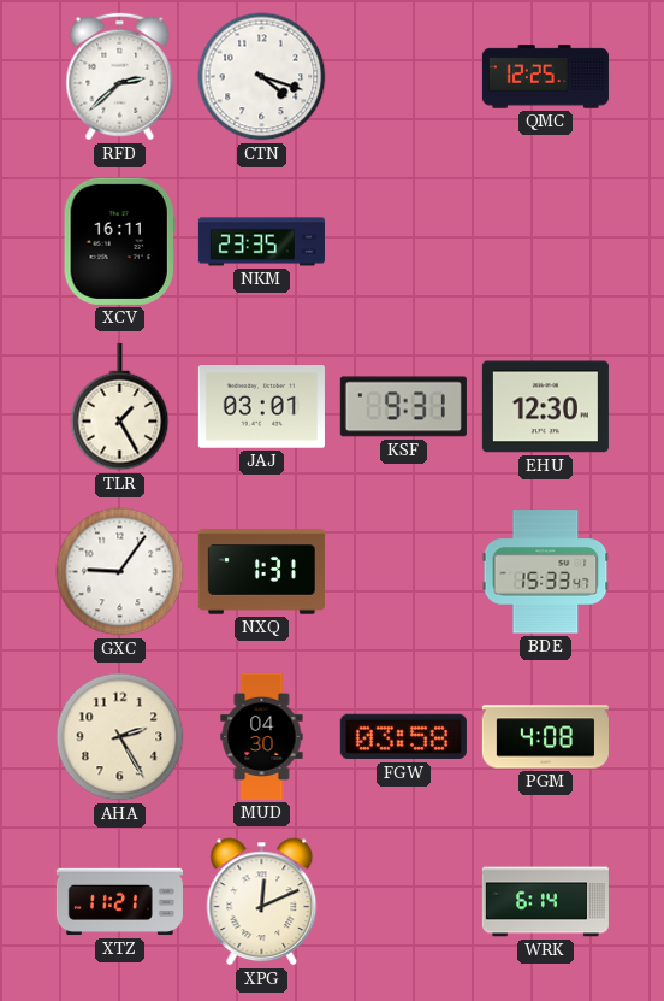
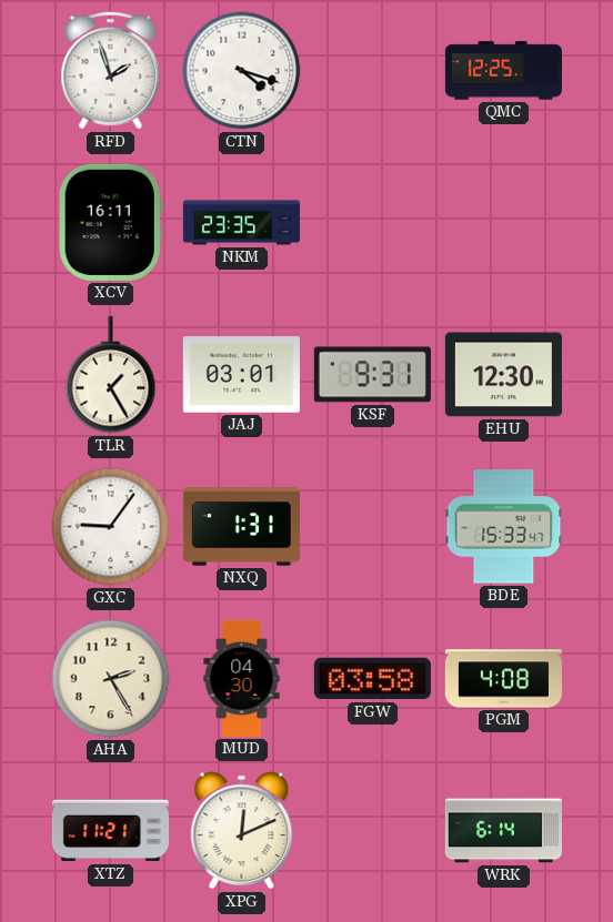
RFD: 2:38 -> 1:57 (111, 71)
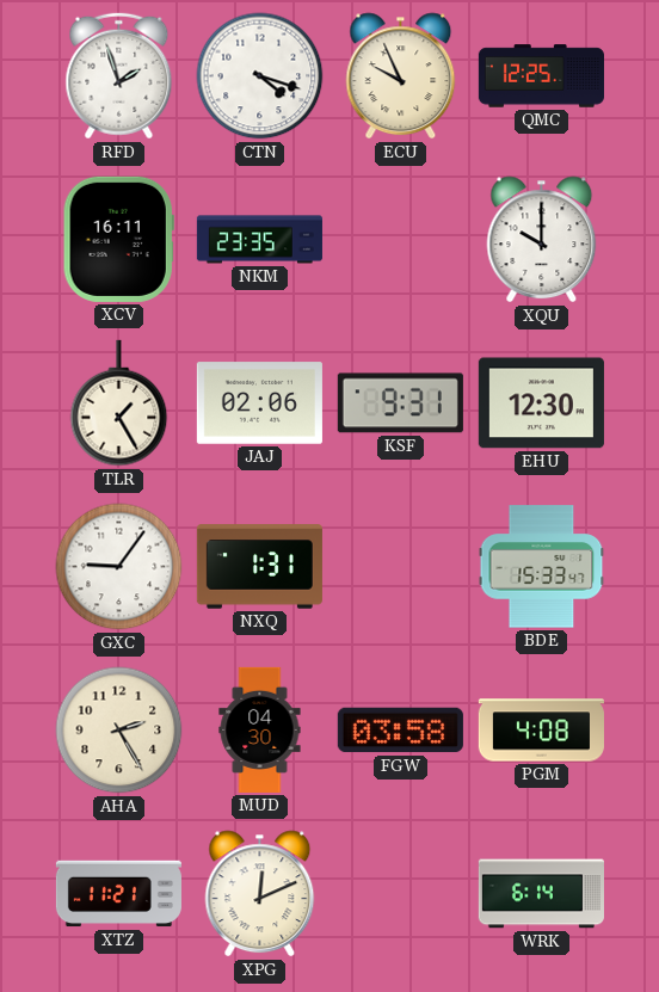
ECU: none -> 9:56 (401, 76)
XQU: none -> 10:00 (542, 240)
JAJ: 03:01 -> 02:06 (259, 403)
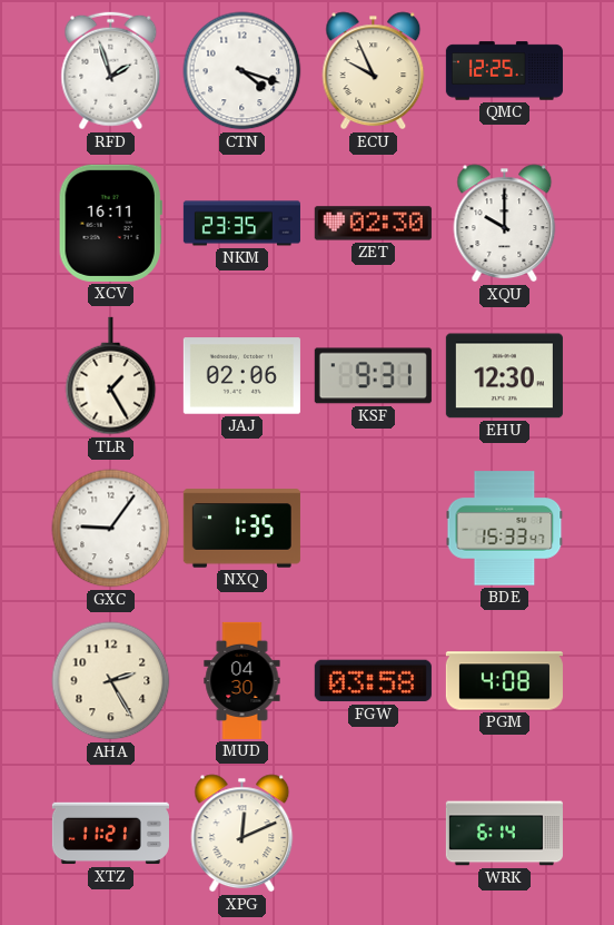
ZET: none -> 02:30 (373, 224)
NXQ: 1:31 -> 1:35 (241, 529)
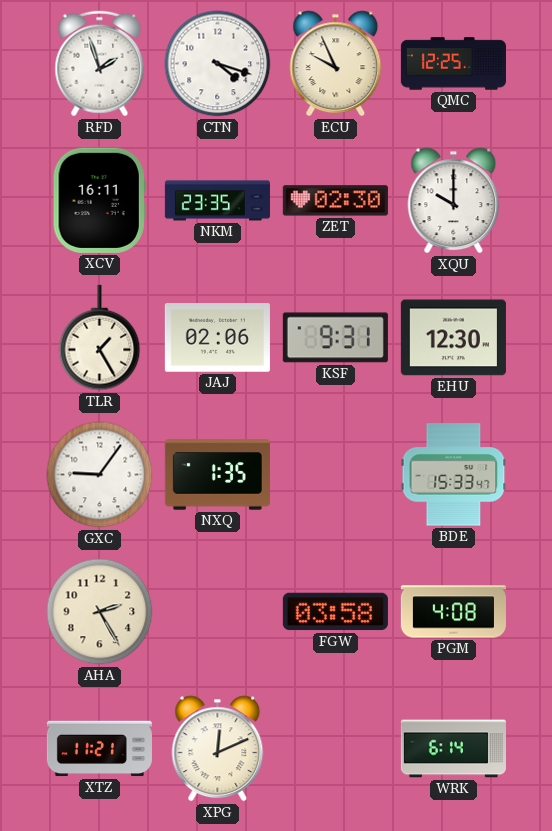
MUD: 04:30 -> none (242, 680)
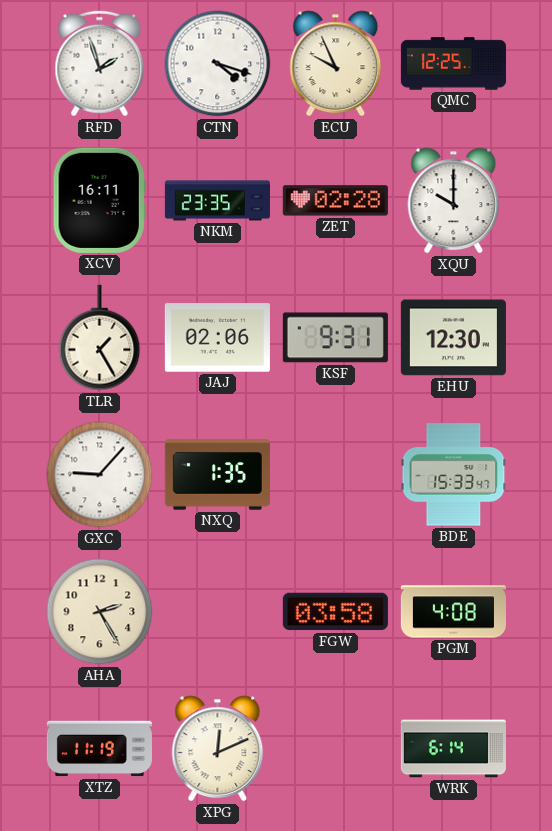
ZET: 02:30 -> 02:28 (335, 201)
GXC: 9:06 -> 9:07 (100, 475)
XTZ: 11:21 -> 11:19 (99, 749)
